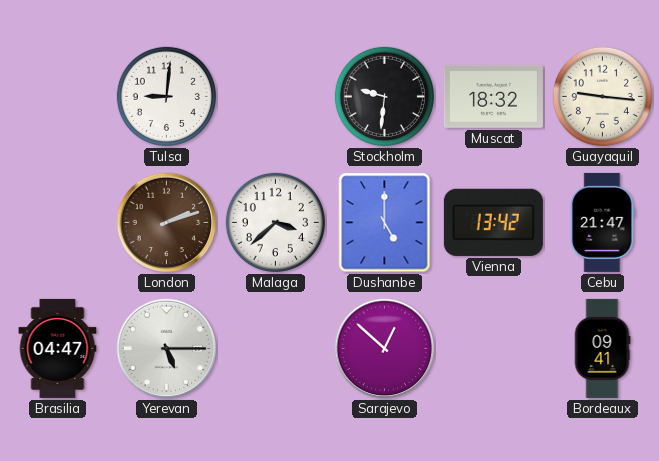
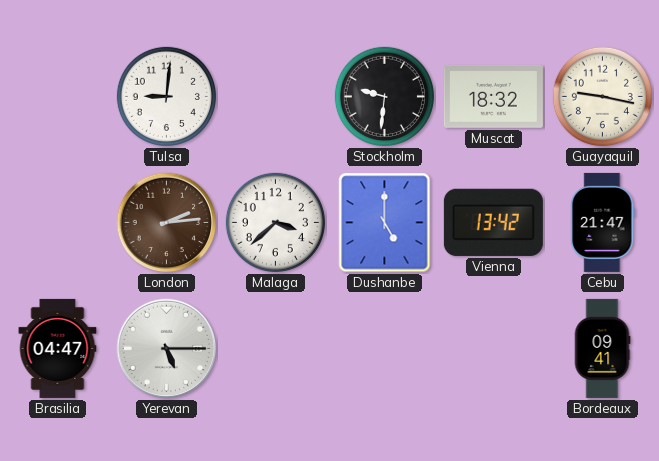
Guayaquil: 9:16 -> 9:17 (602, 96)
London: 2:12 -> 2:14 (167, 223)
Sarajevo: 12:52 -> none (385, 349)
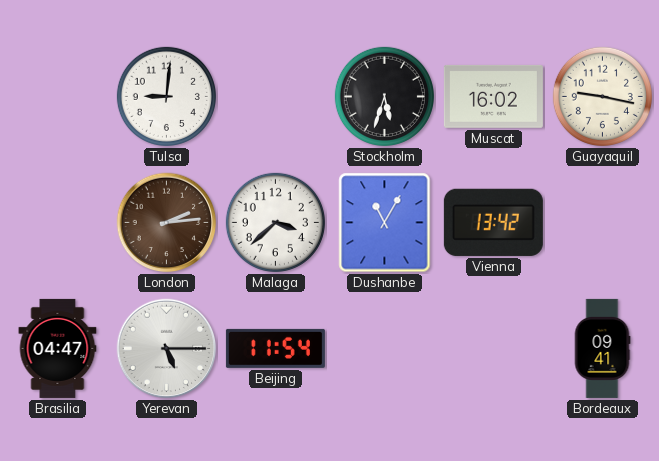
Stockholm: 9:31 -> 5:33 (384, 96)
Muscat: 18:32 -> 16:02 (493, 96)
Dushanbe: 5:00 -> 11:05 (385, 223)
Cebu: 21:47 -> none (603, 222)
Beijing: none -> 11:54 (275, 348)
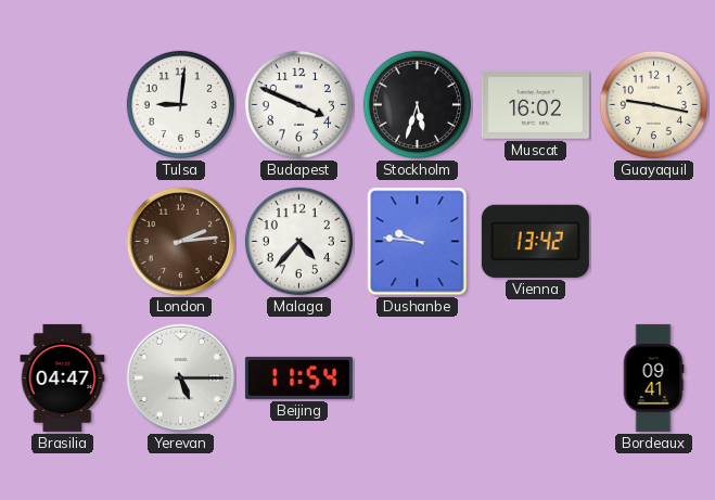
Budapest: none -> 3:49 (298, 104)
Malaga: 3:38 -> 4:37 (298, 241)
Dushanbe: 11:05 -> 9:46 (418, 242)
